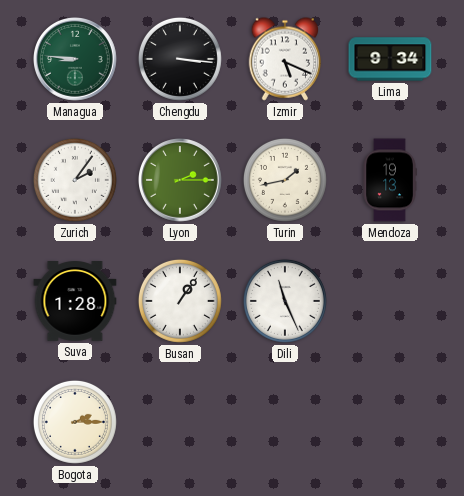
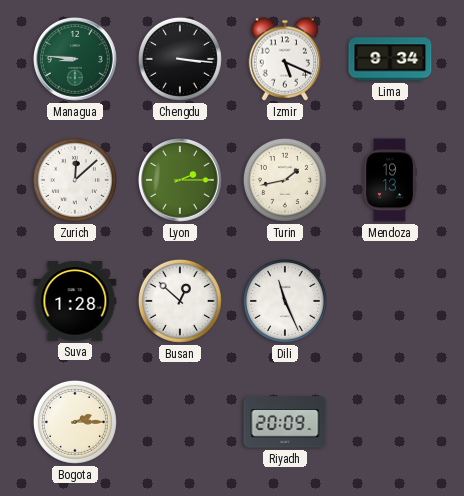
Zurich: 2:06 -> 12:08 (75, 180)
Busan: 1:06 -> 12:52 (180, 301)
Riyadh: none -> 20:09 (285, 422)
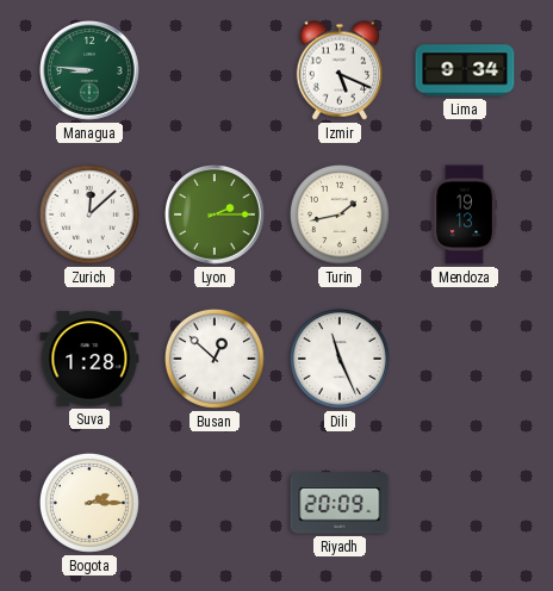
Chengdu: 3:16 -> none (180, 59)
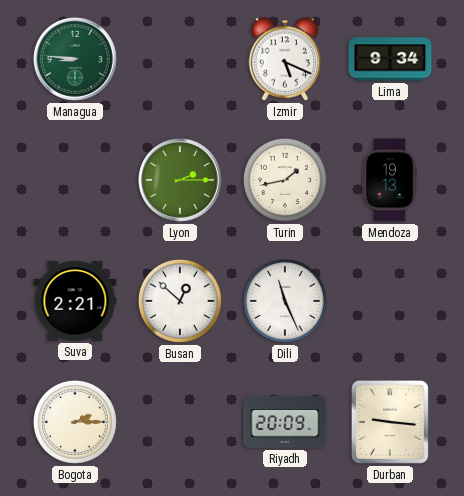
Zurich: 12:08 -> none (89, 214)
Suva: 1:28 -> 2:21 (75, 301)
Durban: none -> 9:16 (390, 422)
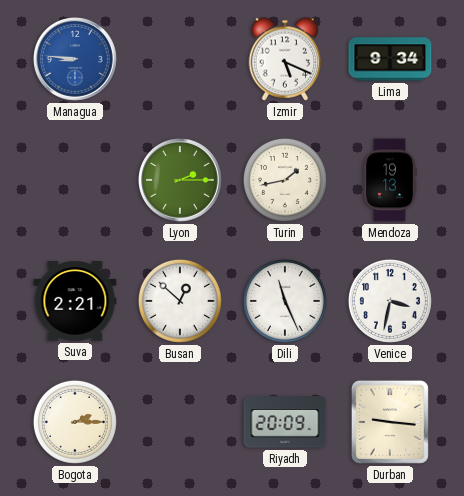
Managua dial: green -> blue (76, 60)
Venice: none -> 3:32 (390, 301)
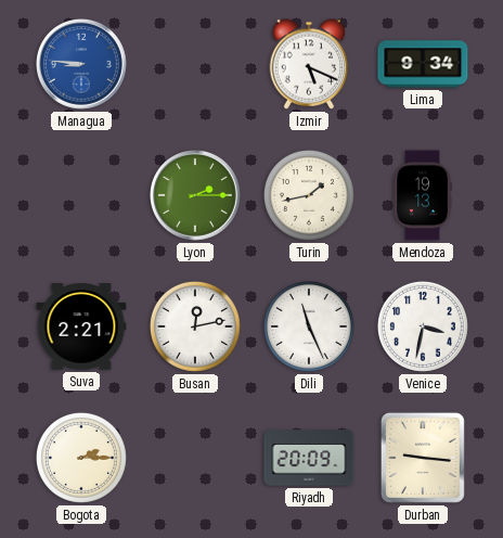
Busan: 12:52 -> 12:13 (195, 326)
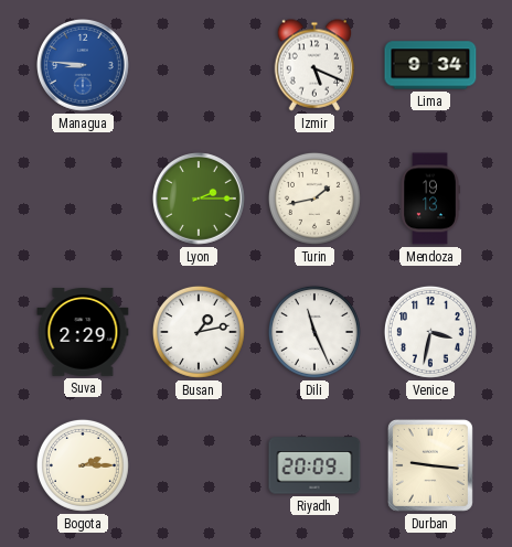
Suva: 2:21 -> 2:29 (83, 332)
Busan: 12:13 -> 1:13 (199, 332)
